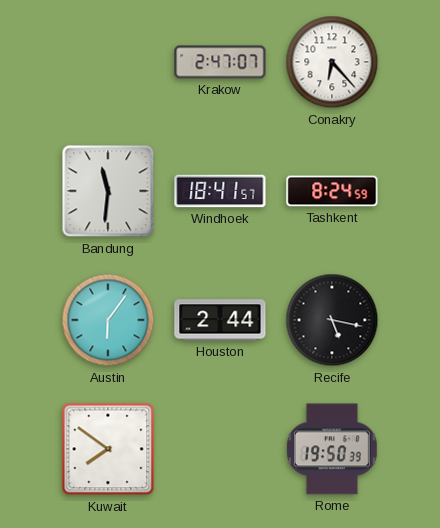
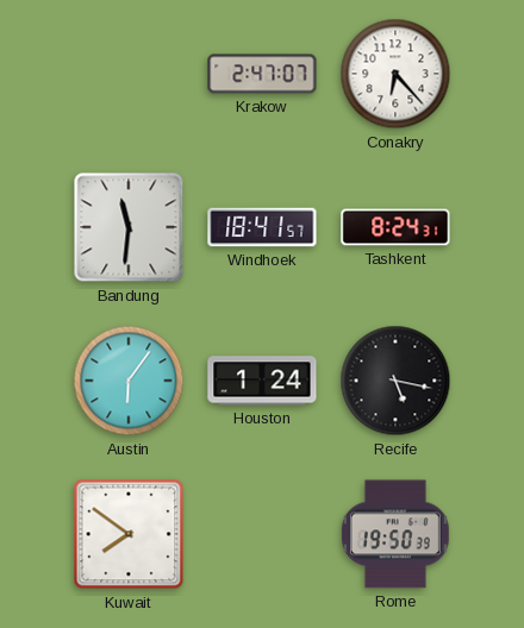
Tashkent: 8:24:59 -> 8:24:31 (395, 227)
Houston: 2:44 -> 1:24 (262, 381)
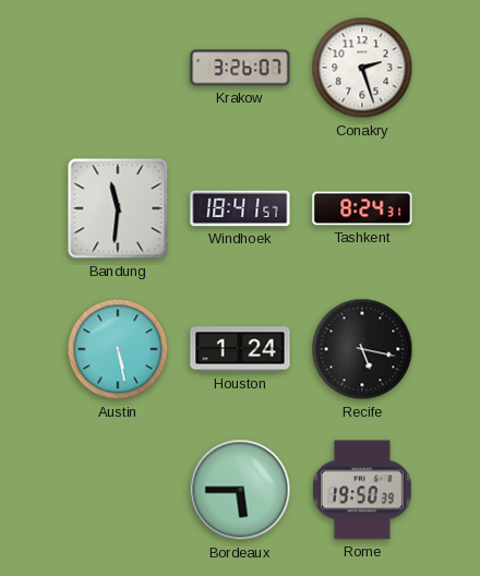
Krakow: 2:47 -> 3:26 (240, 68)
Conakry: 6:23 -> 2:27 (362, 68)
Austin: 6:06 -> 5:28 (118, 349)
Kuwait: 7:51 -> none (129, 534)
Bordeaux: none -> 5:45 (240, 490)
